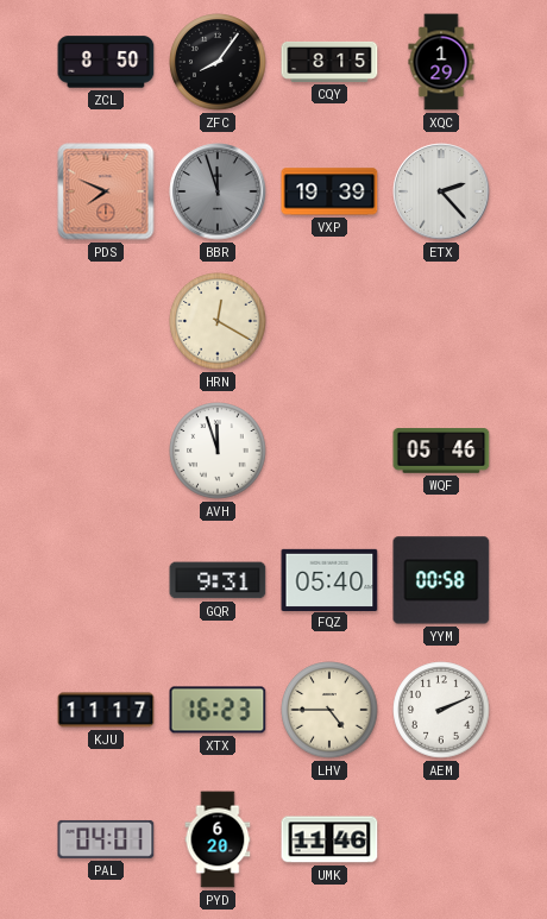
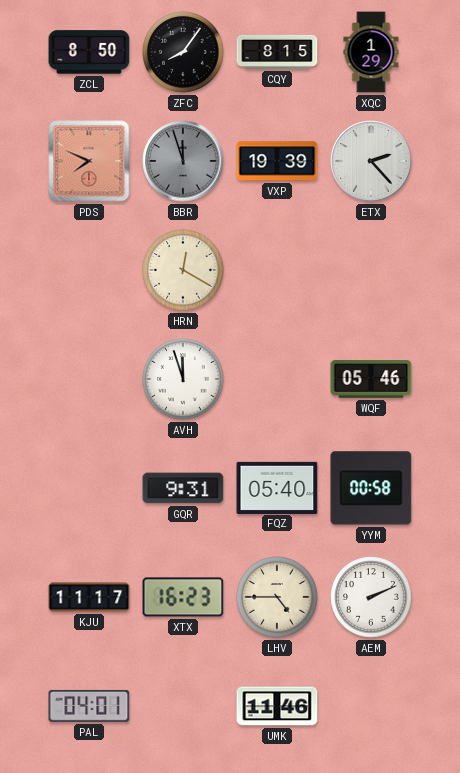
PYD: 6:20 -> none (218, 839)
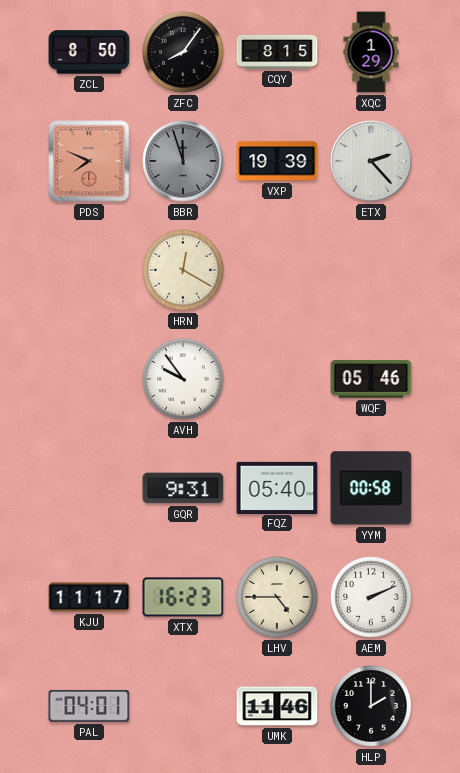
AVH: 11:57 -> 9:54 (183, 379)
HLP: none -> 2:00 (371, 706)
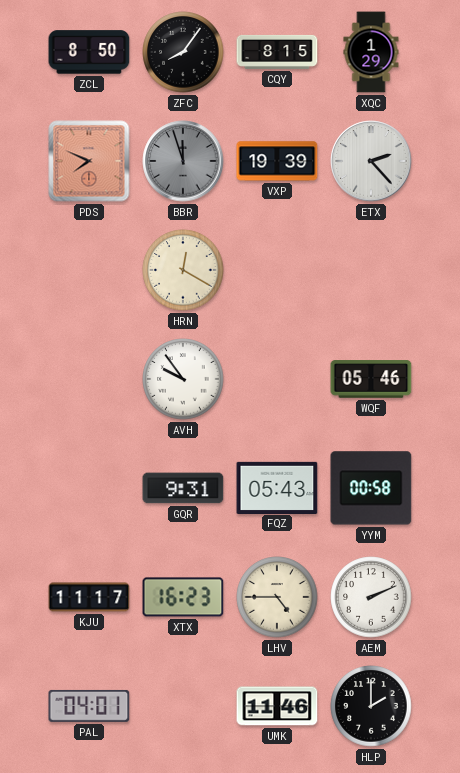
FQZ: 05:40 -> 05:43 (277, 487)
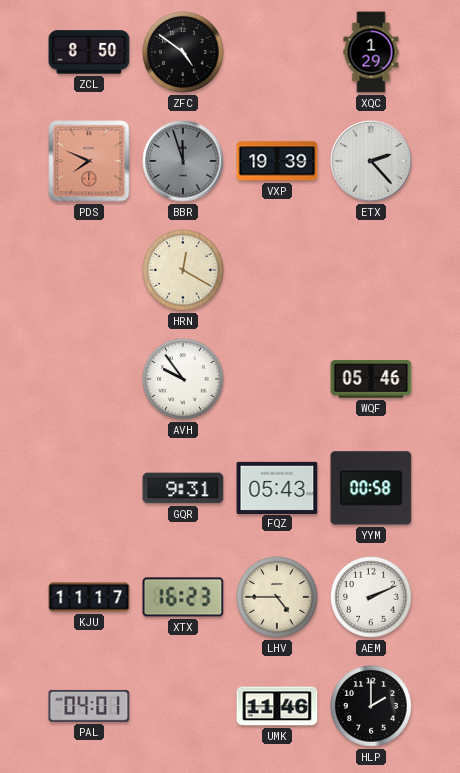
ZFC: 8:06 -> 4:51 (183, 52)
CQY: 8:15 -> none (277, 52)
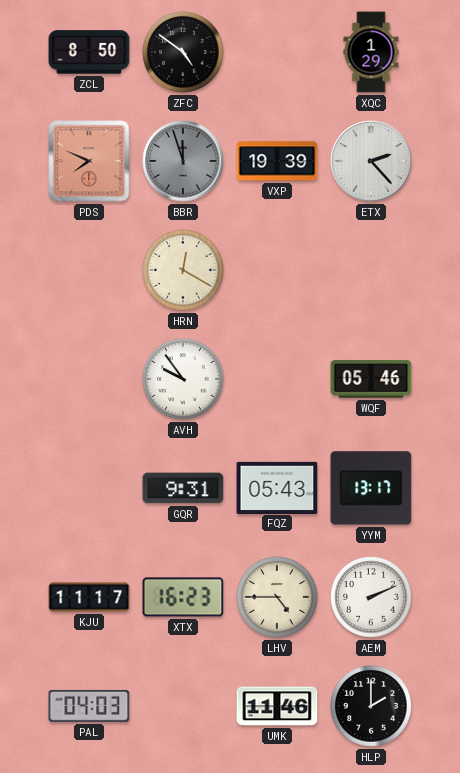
YYM: 00:58 -> 13:17 (371, 488)
PAL: 04:01 -> 04:03 (89, 706)
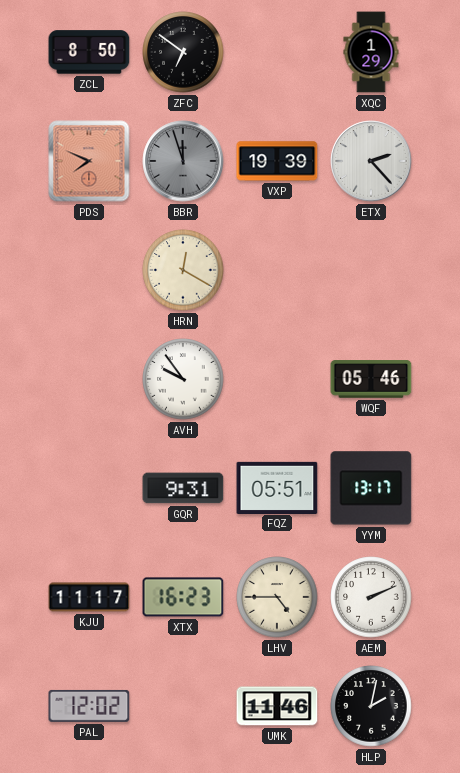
ZFC: 4:51 -> 6:51 (183, 52)
FQZ: 05:43 -> 05:51 (277, 487)
PAL: 04:03 -> 12:02 (89, 706)
HLP: 2:00 -> 2:02 (371, 706)
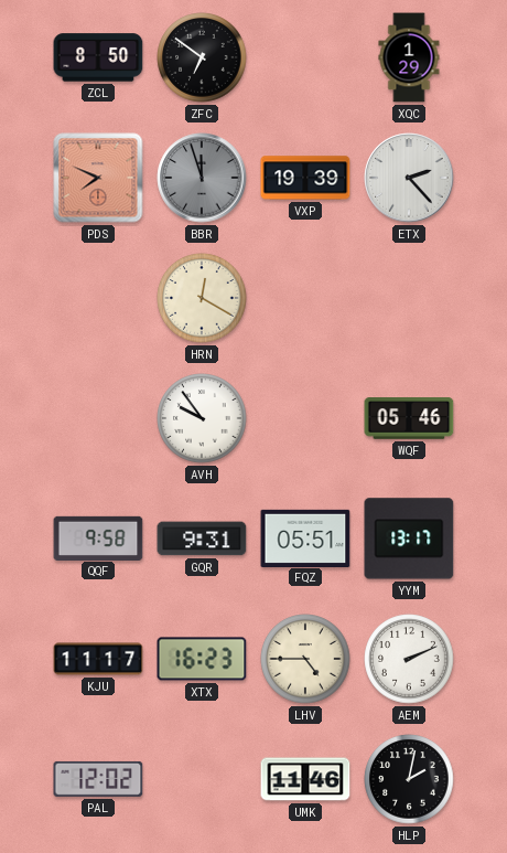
QQF: none -> 9:58 (98, 537)
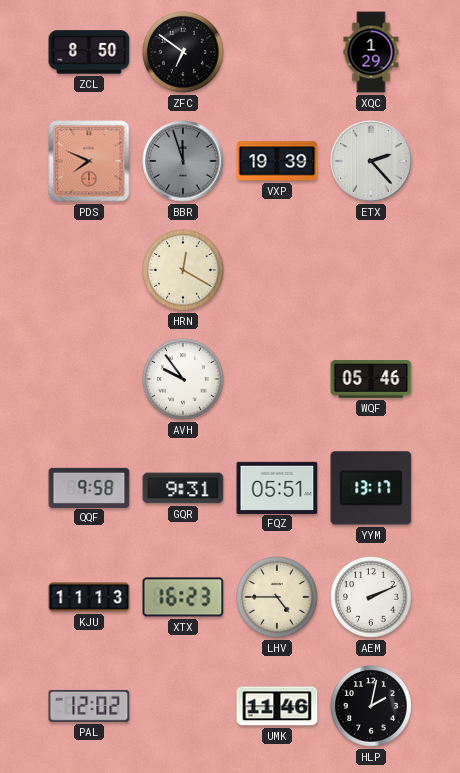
KJU: 11:17 -> 11:13 (89, 597)
